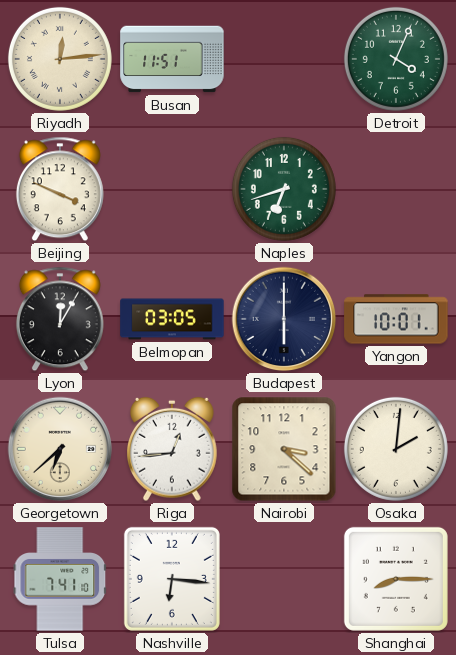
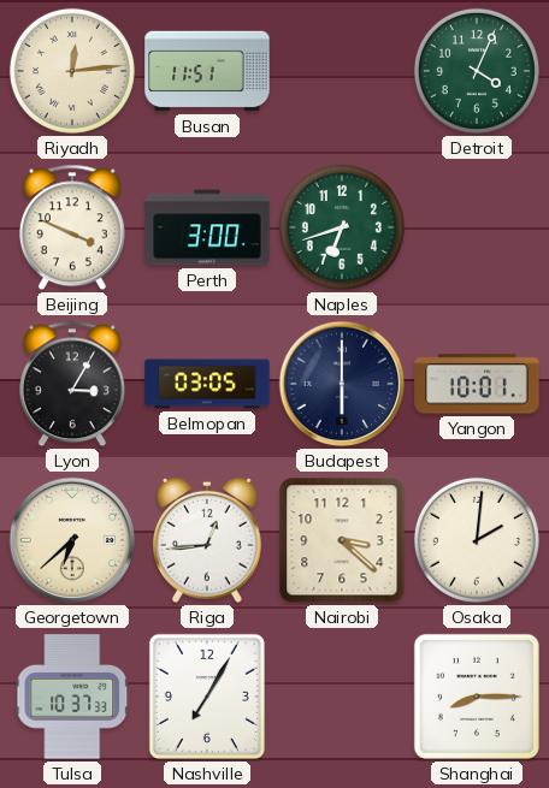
Perth: none -> 3:00 (207, 227)
Lyon: 12:05 -> 3:05 (72, 384)
Tulsa: 7:41 -> 10:37 (72, 697)
Nashville: 6:16 -> 7:05 (207, 697)
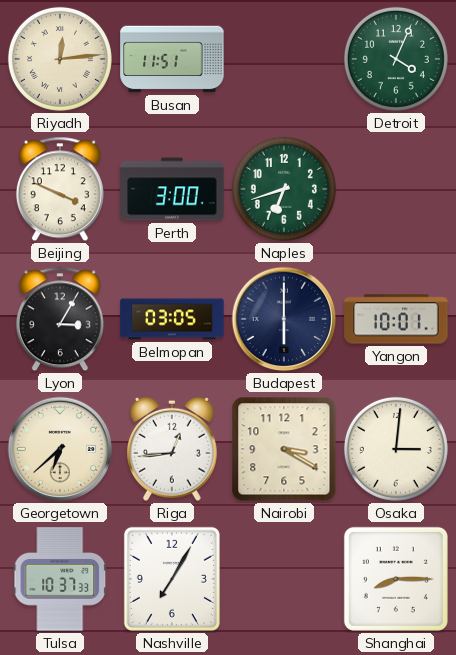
Nairobi: 3:22 -> 3:20 (284, 449)
Osaka: 2:01 -> 3:01 (396, 449)
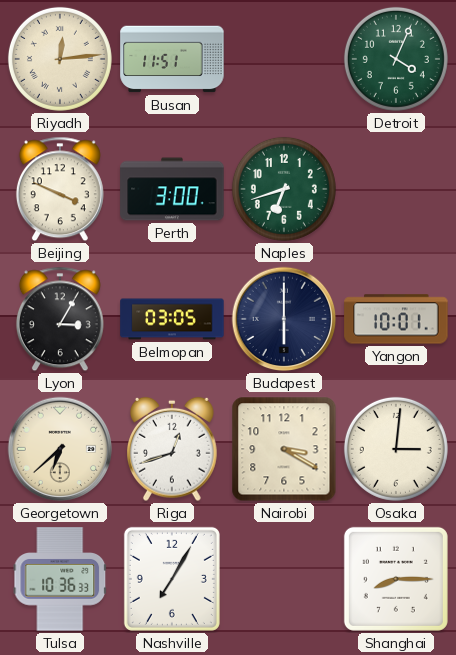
Riga: 12:44 -> 12:42 (173, 449)
Tulsa: 10:37 -> 10:36 (60, 579)
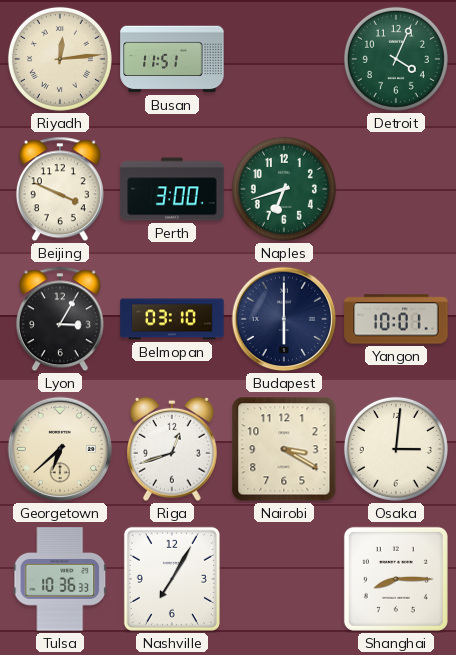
Belmopan: 03:05 -> 03:10 (172, 319)
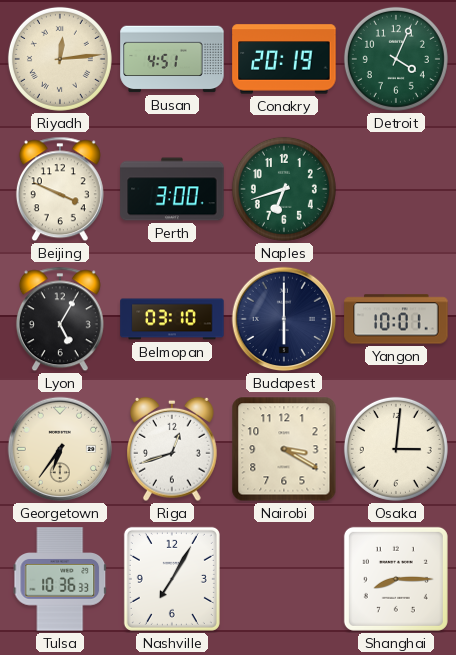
Busan: 11:51 -> 4:51 (172, 59)
Conakry: none -> 20:19 (284, 59)
Lyon: 3:05 -> 5:05 (60, 319)
Georgetown: 6:38 -> 6:36 (60, 449)
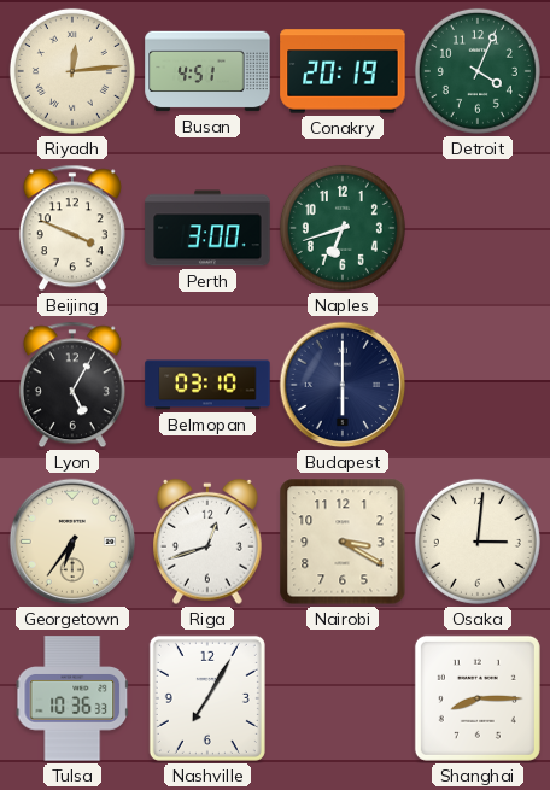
Yangon: 10:01 -> none (396, 319)
